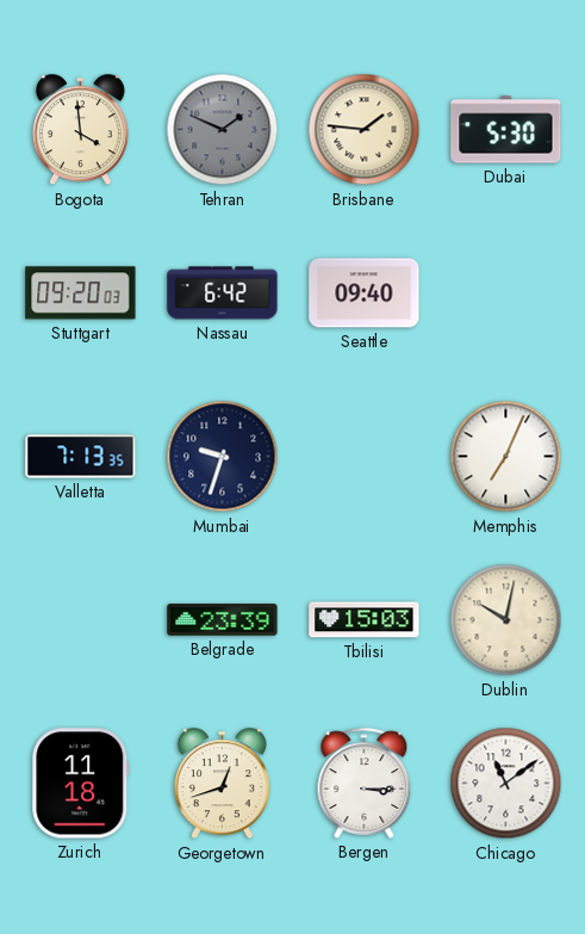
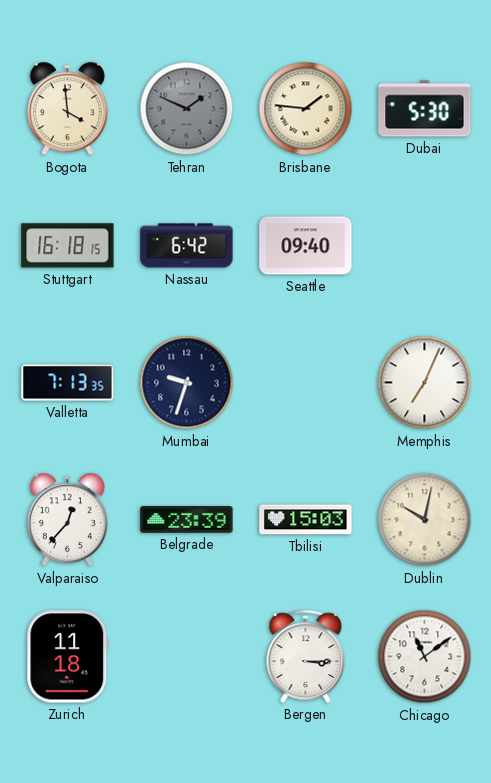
Stuttgart: 09:20 -> 16:18 (68, 246)
Valparaiso: none -> 12:37 (67, 520)
Georgetown: 12:42 -> none (222, 784)
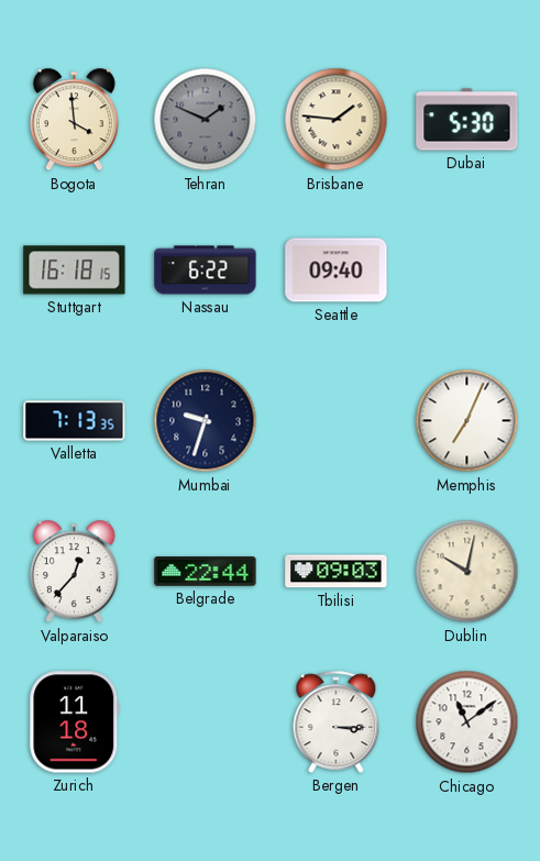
Nassau: 6:42 -> 6:22 (206, 271)
Belgrade: 23:39 -> 22:44 (206, 572)
Tbilisi: 15:03 -> 09:03 (337, 572)
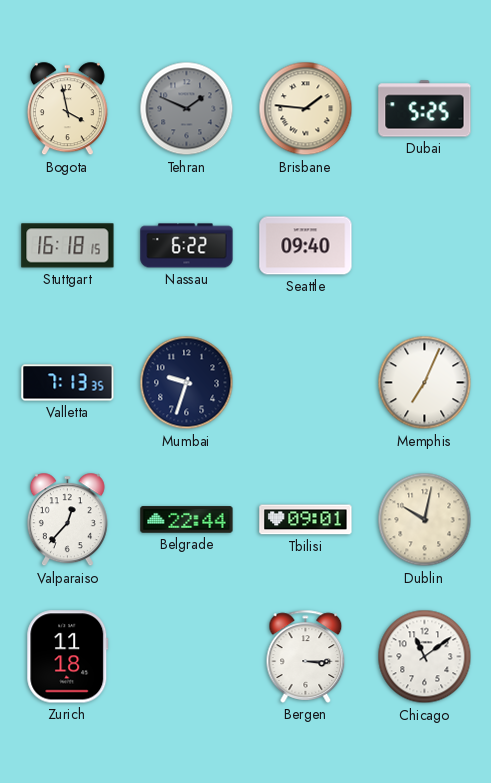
Bogota: 3:59 -> 3:58 (67, 109)
Dubai: 5:30 -> 5:25 (425, 109)
Tbilisi: 09:03 -> 09:01 (306, 520)
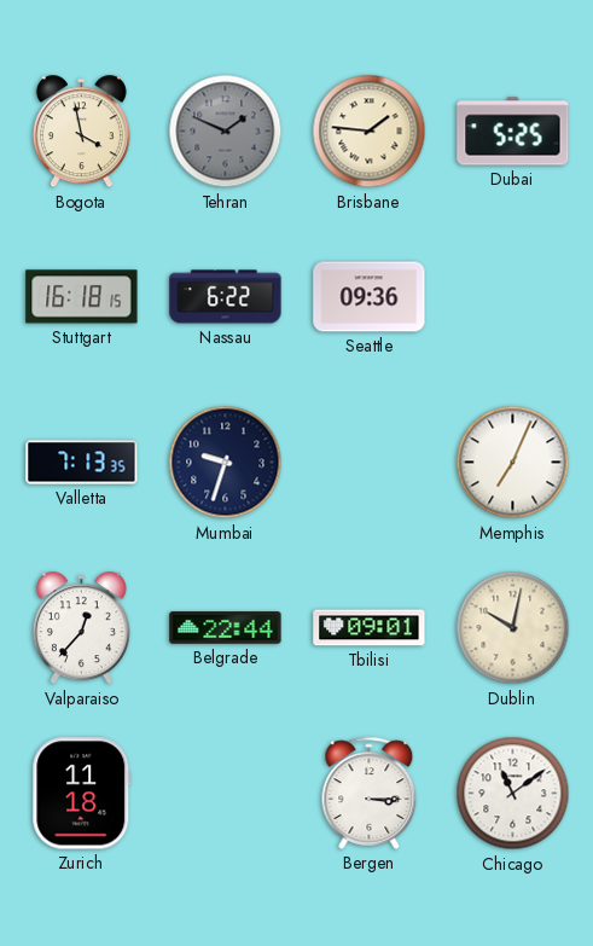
Seattle: 09:40 -> 09:36 (370, 297)
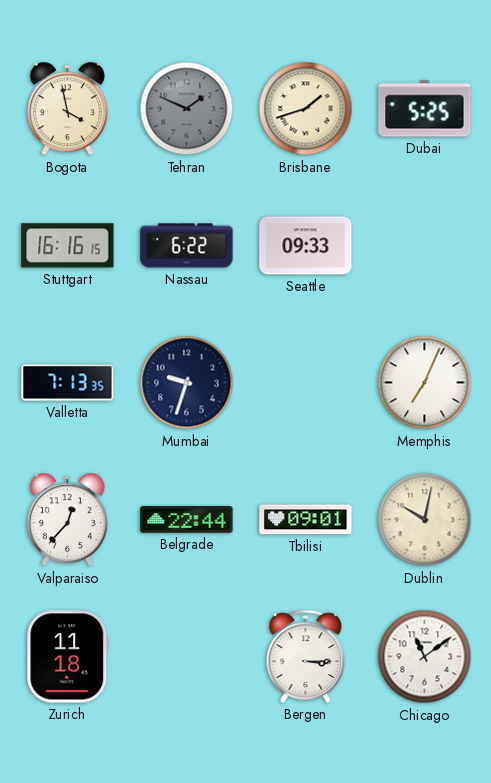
Brisbane: 1:46 -> 1:42 (306, 109)
Stuttgart: 16:18 -> 16:16 (68, 246)
Seattle: 09:36 -> 09:33 (306, 246)
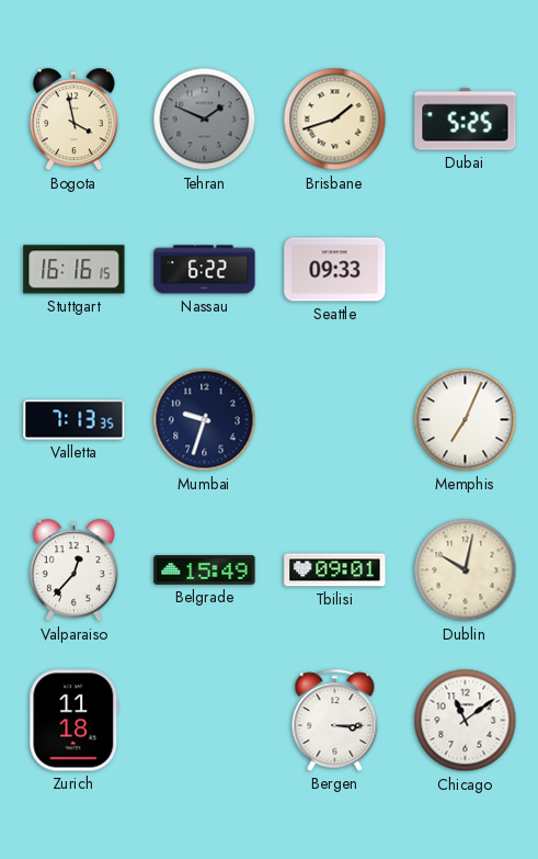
Belgrade: 22:44 -> 15:49 (205, 570)
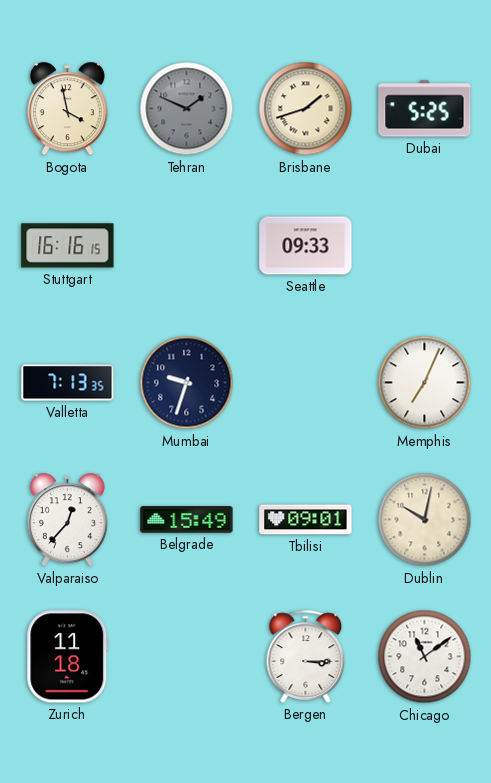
Nassau: 6:22 -> none (205, 270)
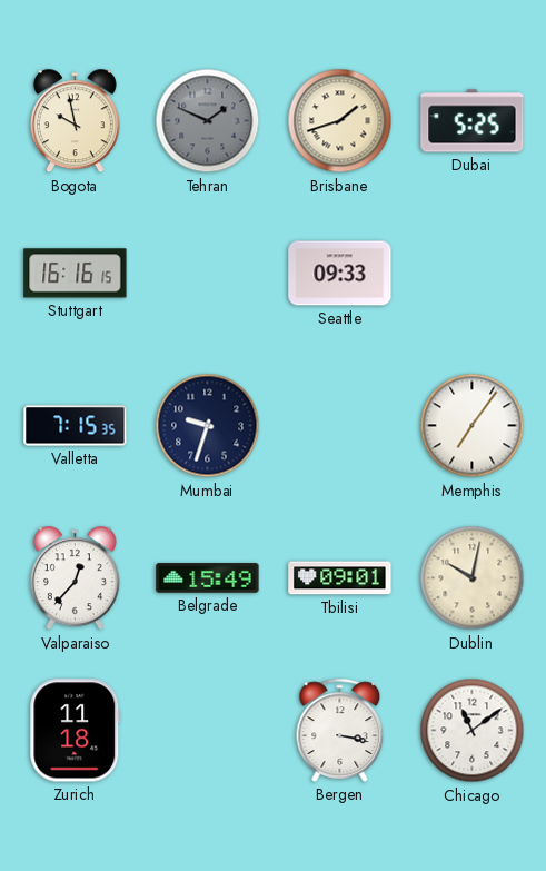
Bogota: 3:58 -> 9:58 (75, 121)
Valletta: 7:13 -> 7:15 (76, 426)
Memphis: 7:04 -> 7:06 (473, 426)
Bergen: 3:15 -> 3:17 (340, 730)
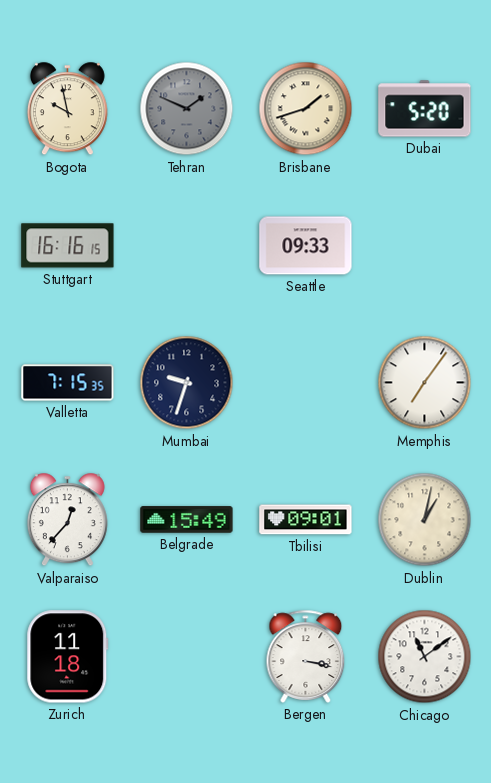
Dubai: 5:25 -> 5:20 (425, 109)
Dublin: 10:02 -> 1:02 (425, 520)
